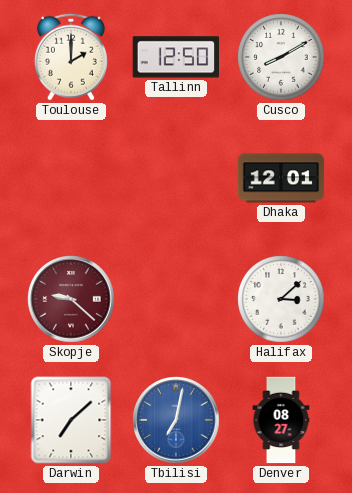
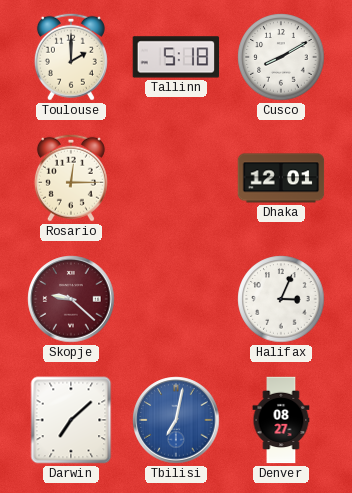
Tallinn: 12:50 -> 5:18 (176, 57)
Rosario: none -> 12:15 (71, 178)
Halifax: 3:08 -> 3:04 (281, 299)
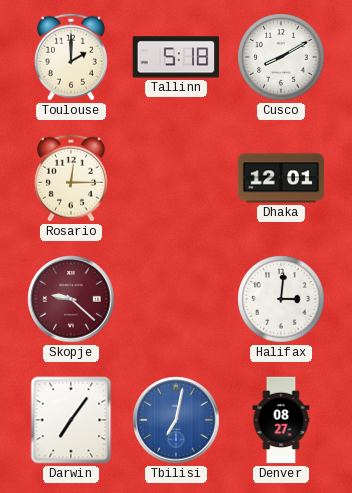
Halifax: 3:04 -> 3:01 (281, 299)
Darwin: 7:08 -> 7:06 (71, 420)
